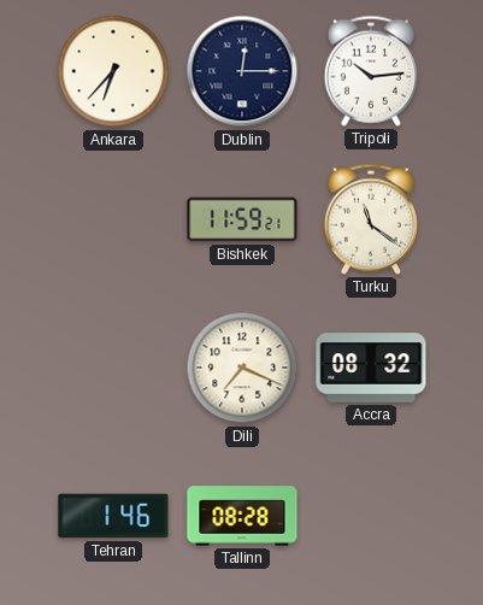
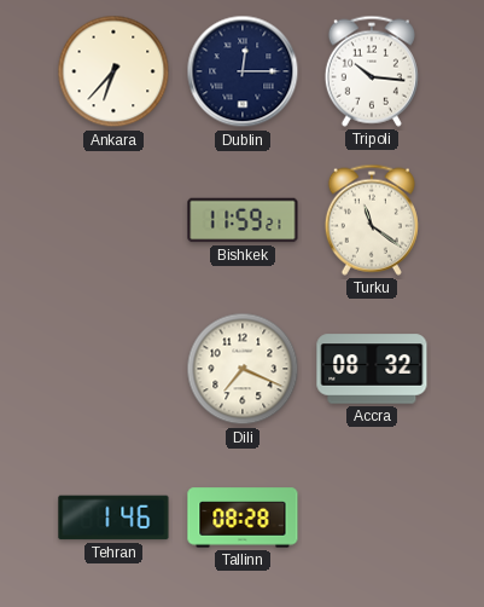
Tripoli: 10:14 -> 10:16 (372, 71)
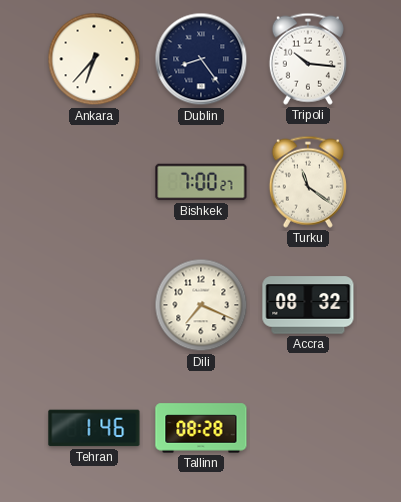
Dublin: 12:15 -> 8:24 (201, 59)
Bishkek: 11:59 -> 7:00 (201, 182)
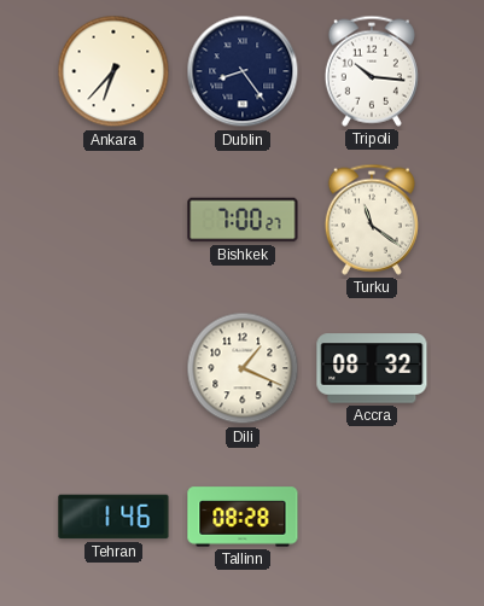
Dili: 7:19 -> 1:19 (243, 368)
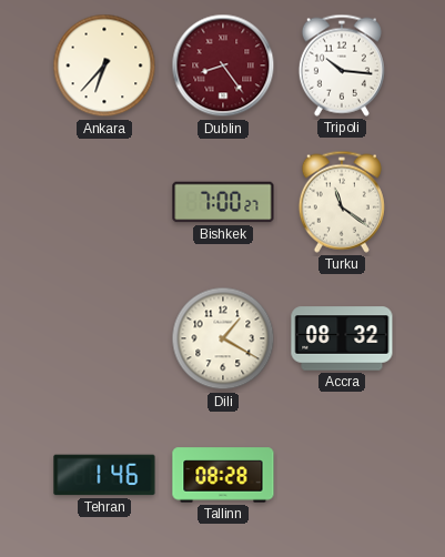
Dublin dial: navy -> burgundy (223, 65)
Dili: 1:19 -> 1:20 (223, 338)
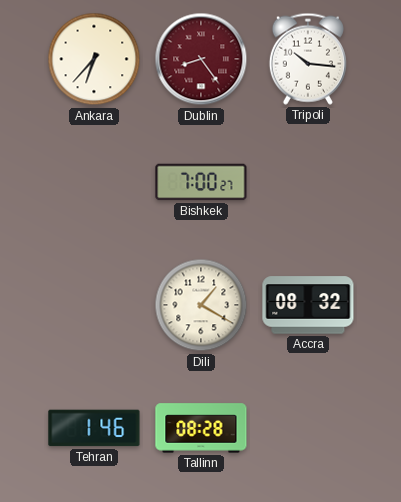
Turku: 11:21 -> none (342, 202)
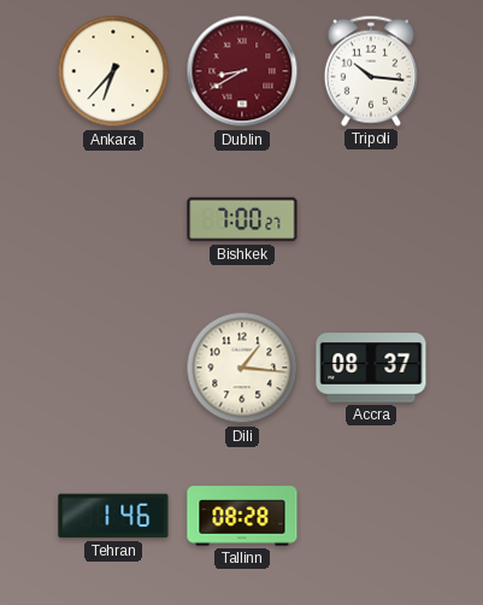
Dublin: 8:24 -> 8:40 (242, 71)
Dili: 1:20 -> 1:16 (242, 368)
Accra: 08:32 -> 08:37 (371, 368)
